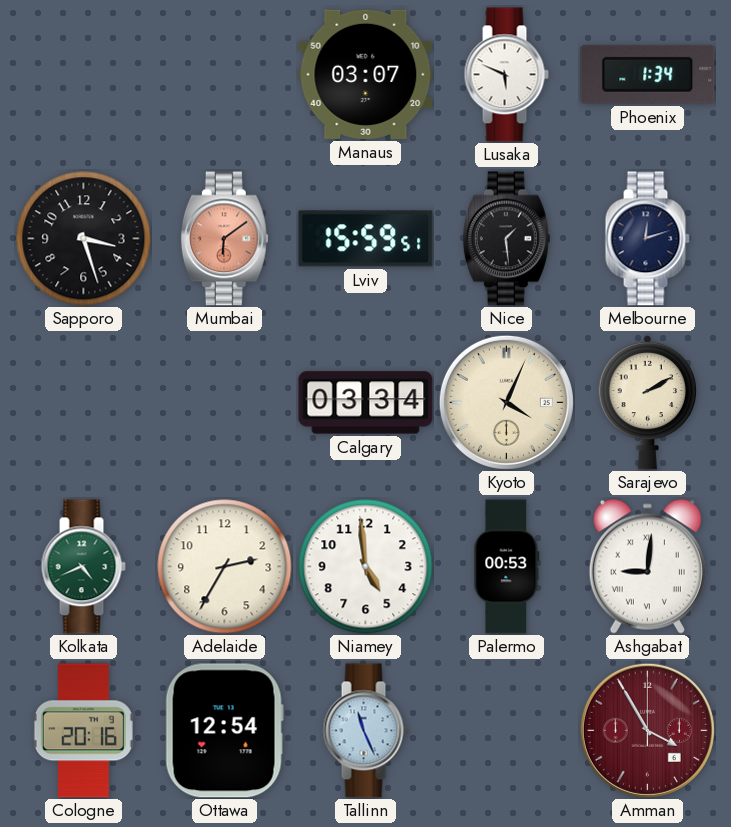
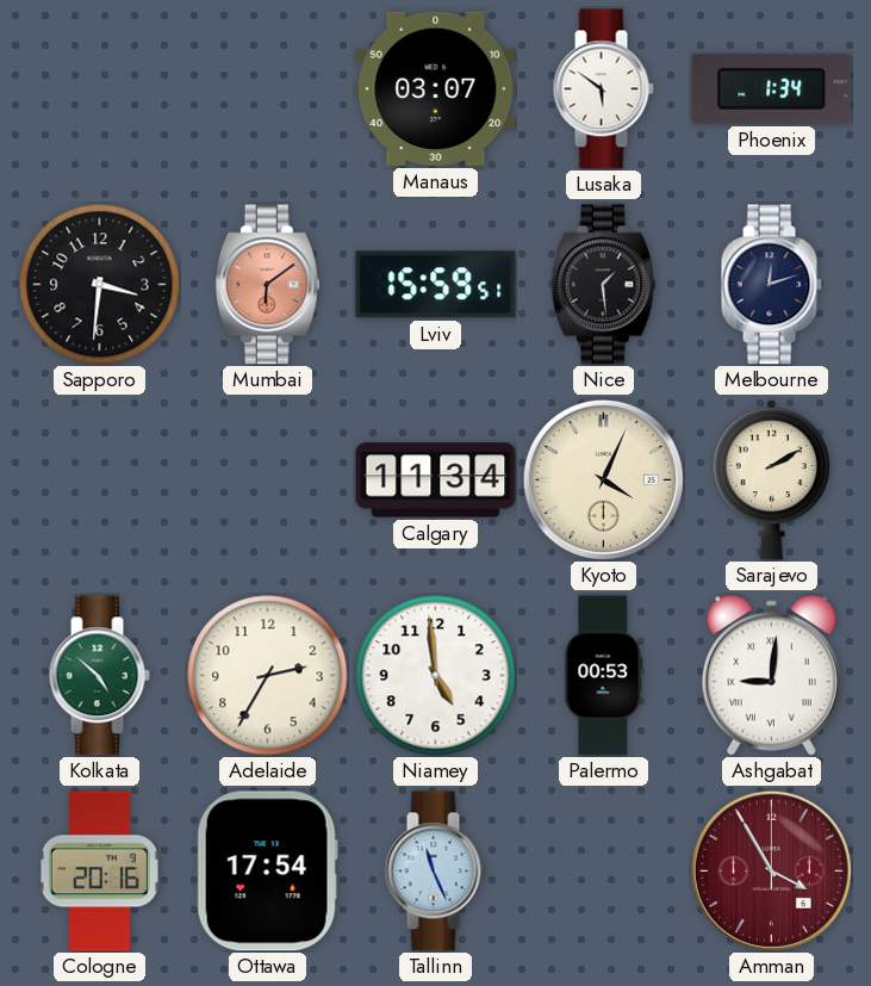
Lusaka: 5:49 -> 5:51 (603, 89)
Sapporo: 3:27 -> 3:31 (100, 285)
Calgary: 03:34 -> 11:34 (436, 480)
Kolkata: 4:41 -> 4:52 (99, 676)
Ottawa: 12:54 -> 17:54 (267, 872)
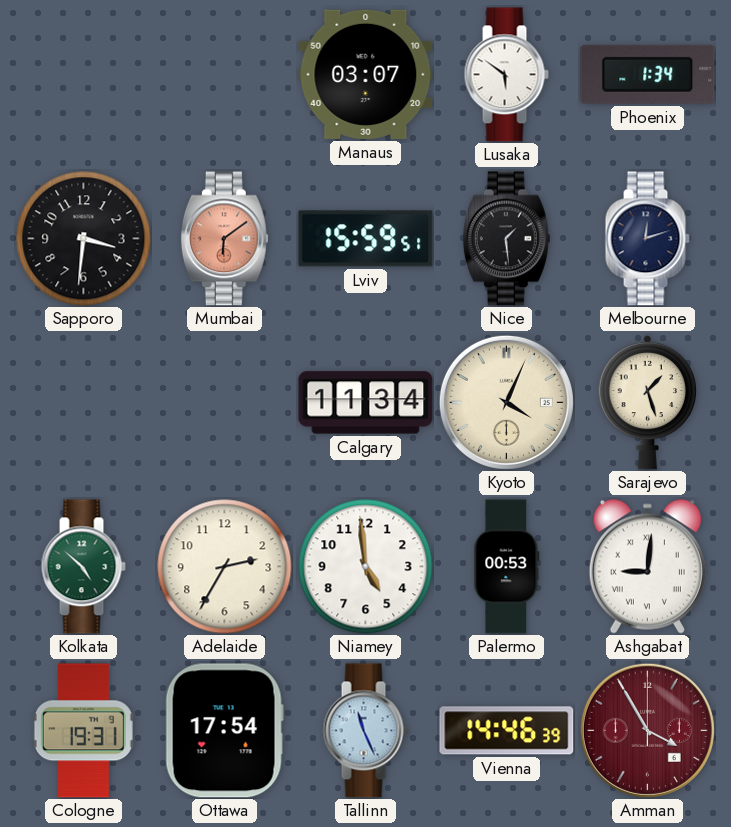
Sarajevo: 2:10 -> 1:27 (647, 402)
Cologne: 20:16 -> 19:31 (83, 731)
Vienna: none -> 14:46 (507, 731)
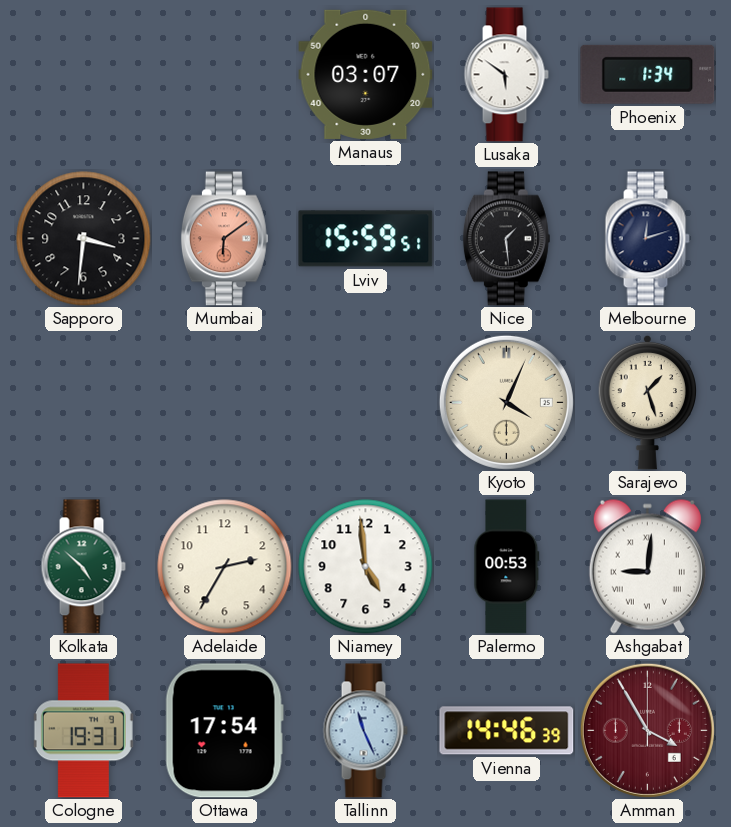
Calgary: 11:34 -> none (366, 403)
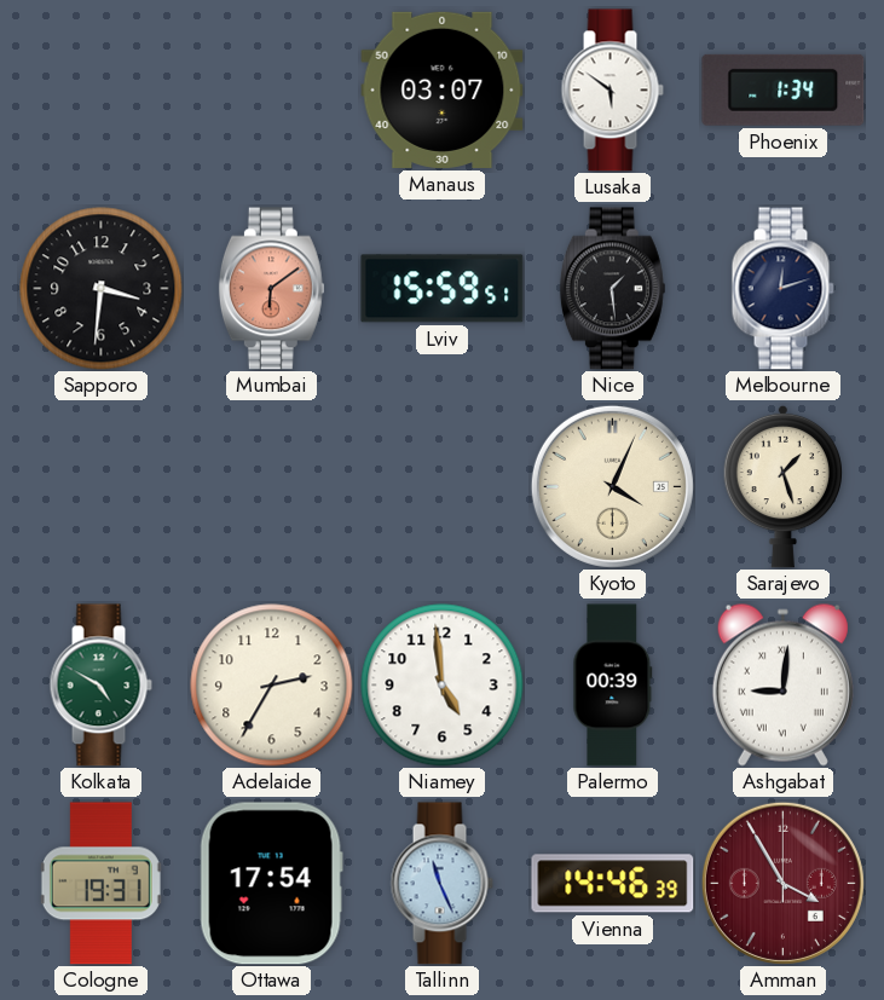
Kolkata: 4:52 -> 4:50 (100, 686)
Palermo: 00:53 -> 00:39 (613, 686)
